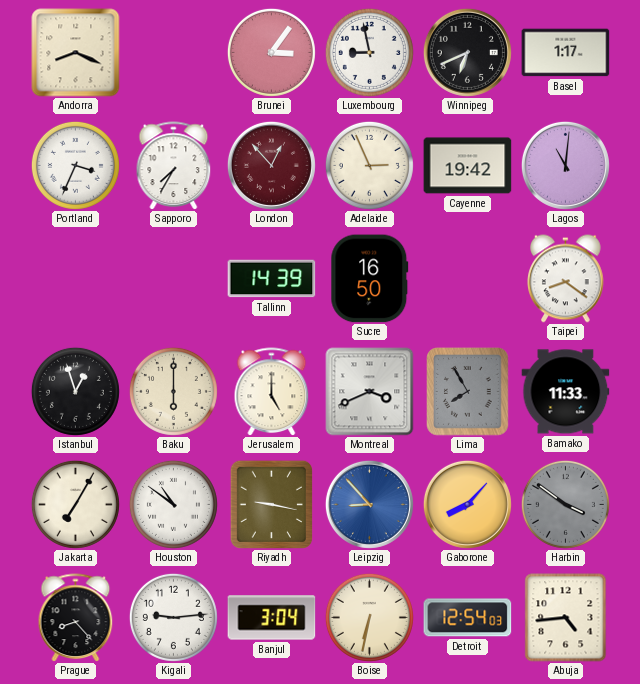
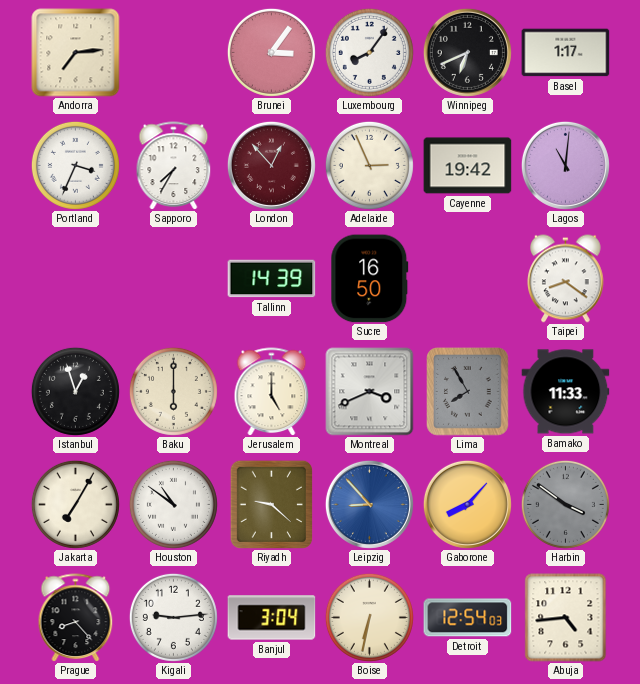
Andorra: 8:19 -> 7:14 (76, 53)
Luxembourg: 8:58 -> 8:06 (369, 52)
Riyadh: 9:17 -> 9:22 (271, 504)
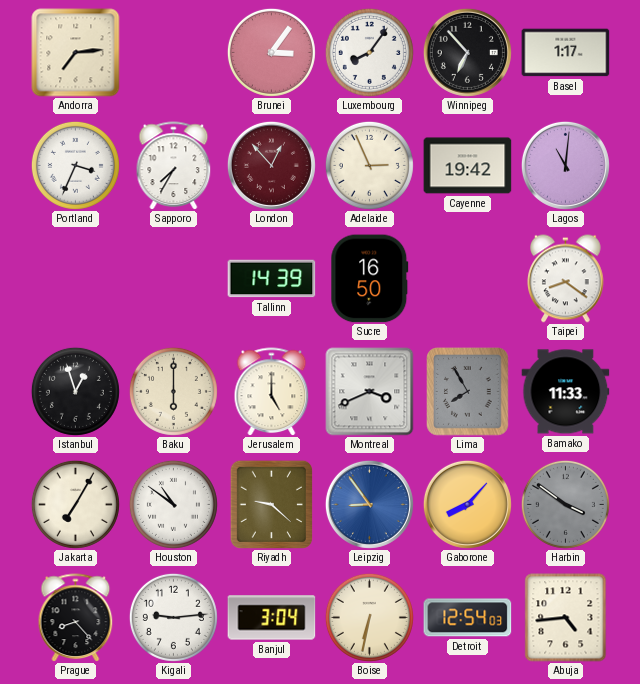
Winnipeg: 6:41 -> 6:53 (467, 52)
Leipzig: 8:53 -> 8:54 (369, 504)
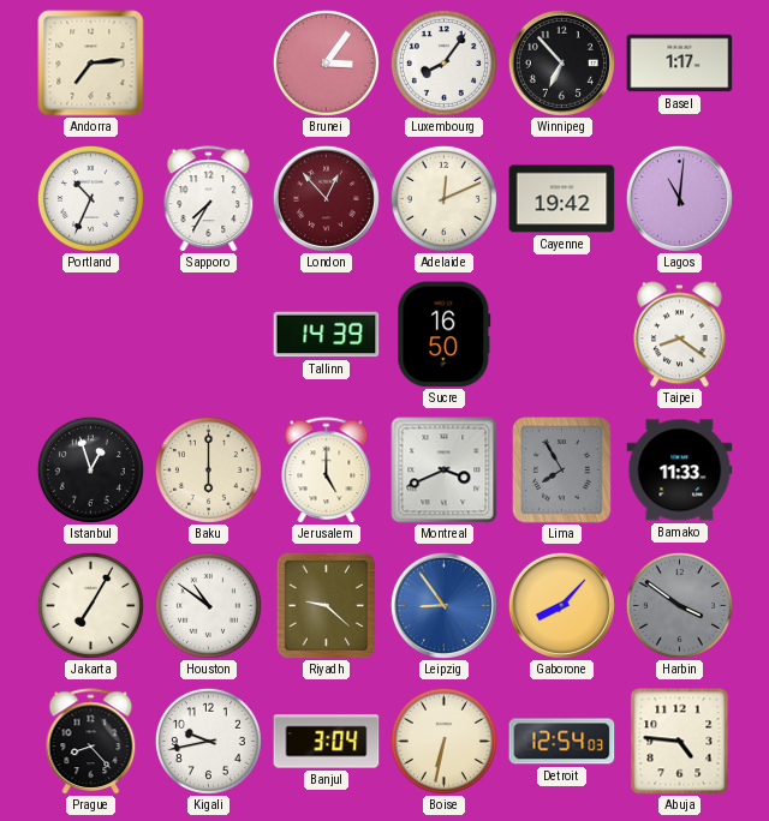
Portland: 3:34 -> 10:34 (90, 198)
Adelaide: 2:56 -> 12:11 (443, 198)
Kigali: 9:14 -> 9:43 (208, 741)
Abuja: 4:44 -> 4:46 (680, 742)
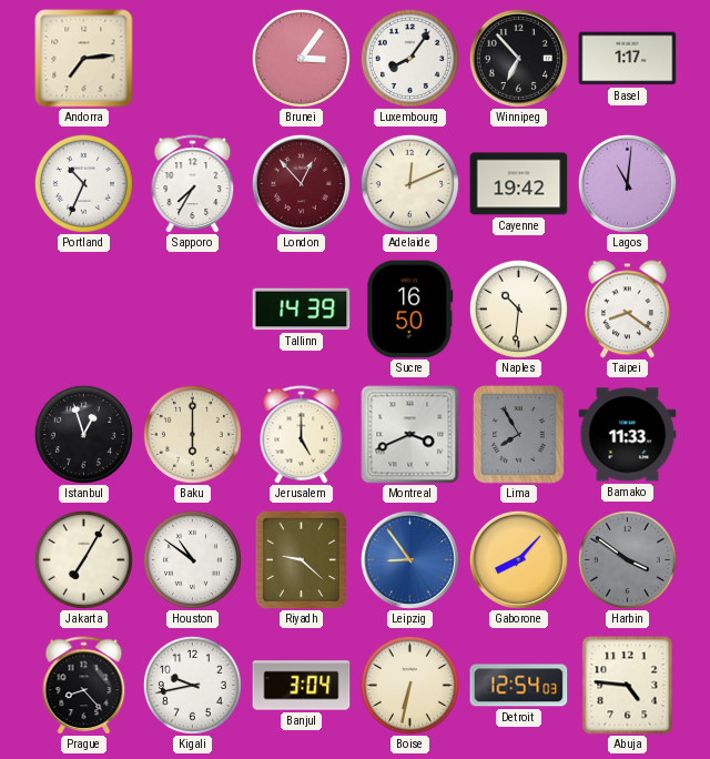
Naples: none -> 10:31 (518, 308)
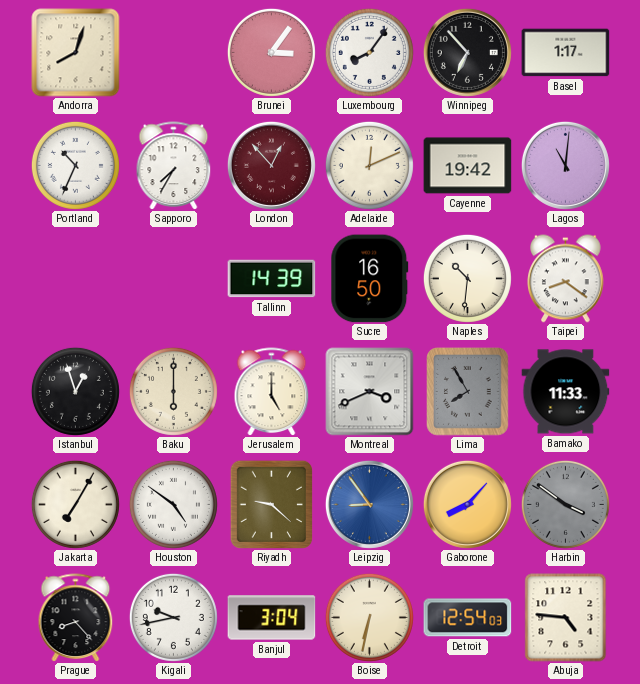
Andorra: 7:14 -> 8:03 (76, 53)
Houston: 10:51 -> 4:51 (173, 504)
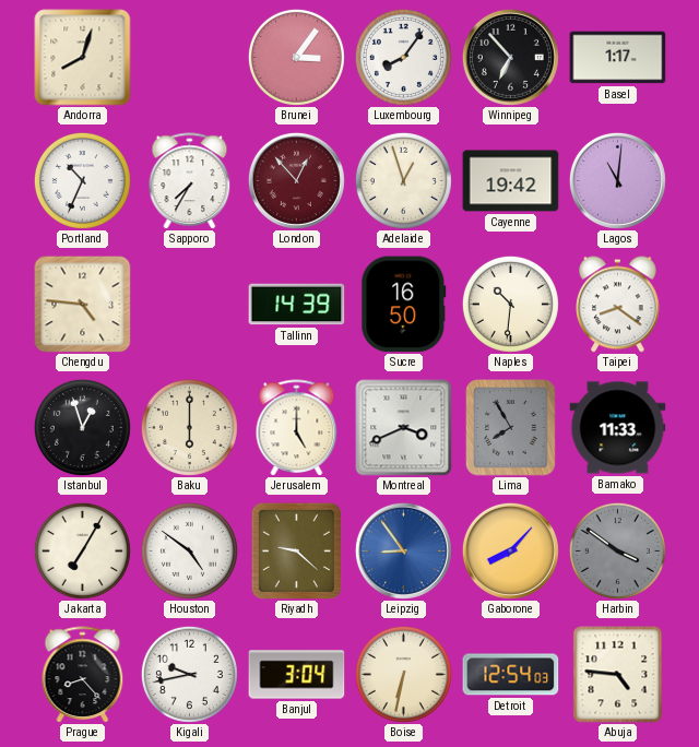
Adelaide: 12:11 -> 12:57 (403, 180)
Chengdu: none -> 4:46 (83, 305)
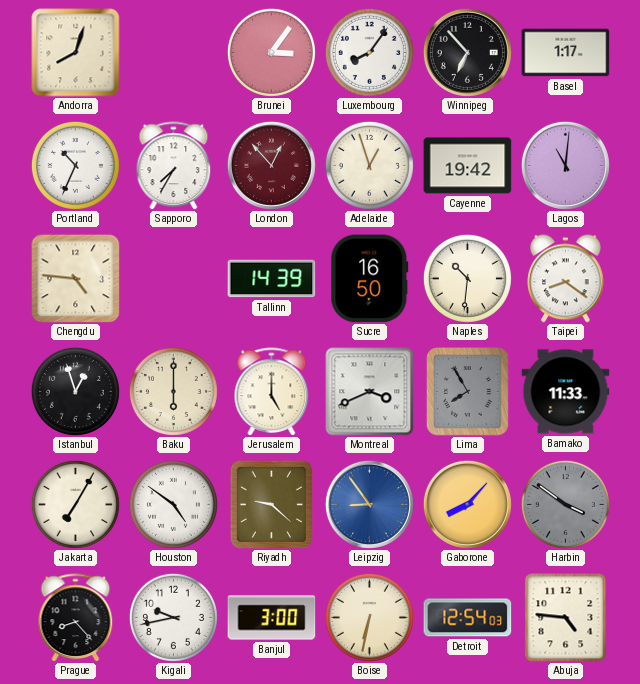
Banjul: 3:04 -> 3:00 (272, 618)
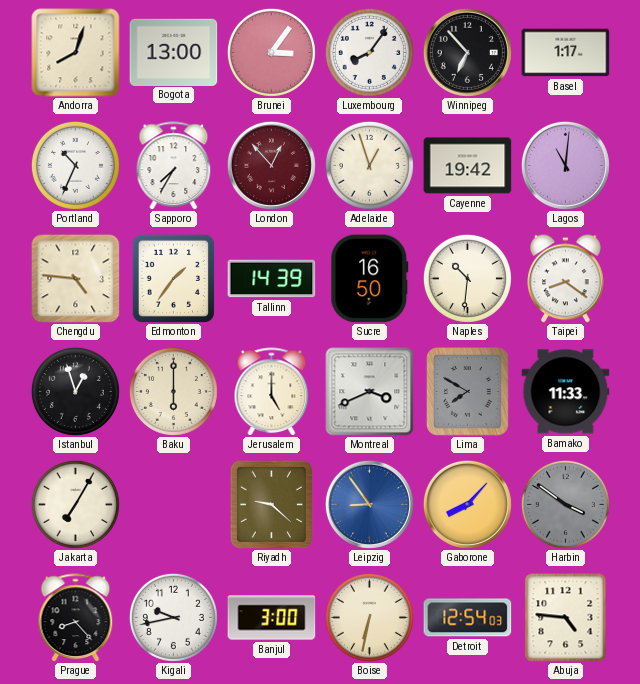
Bogota: none -> 13:00 (174, 52)
Edmonton: none -> 1:36 (173, 278)
Lima: 7:55 -> 7:50 (468, 392)
Houston: 4:51 -> none (173, 504)
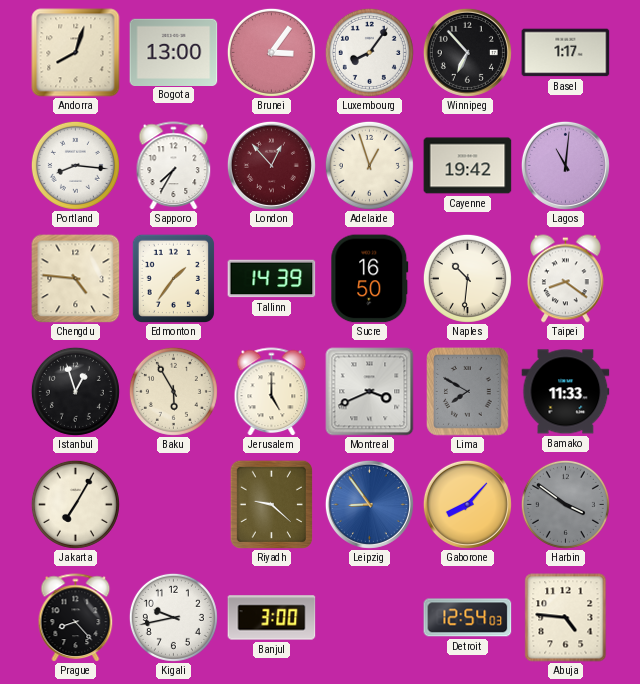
Portland: 10:34 -> 8:16 (75, 165)
Baku: 6:00 -> 5:55 (173, 391)
Boise: 6:32 -> none (369, 617)
